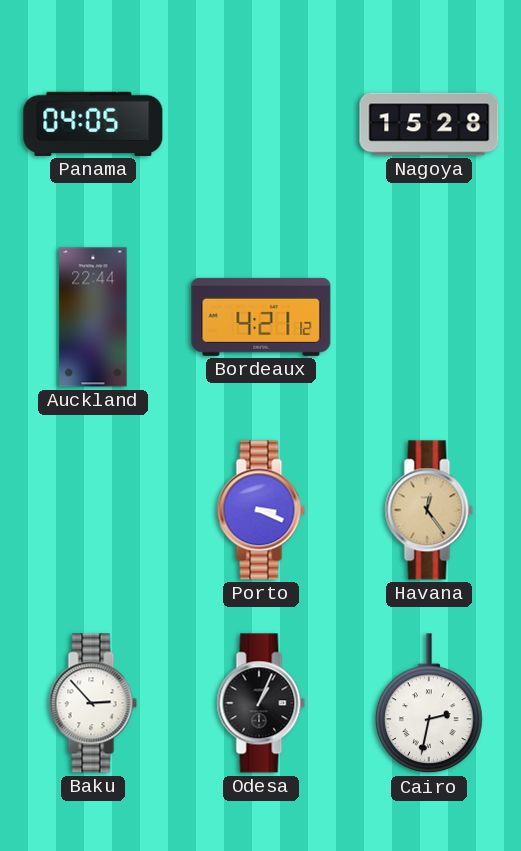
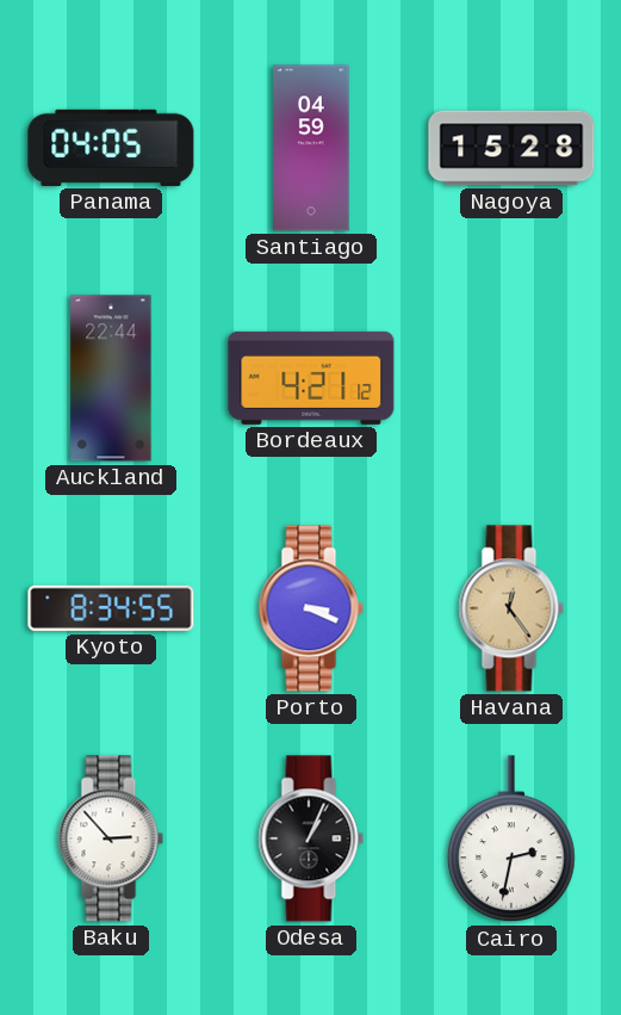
Santiago: none -> 04:59 (311, 148)
Kyoto: none -> 8:34 (111, 608)
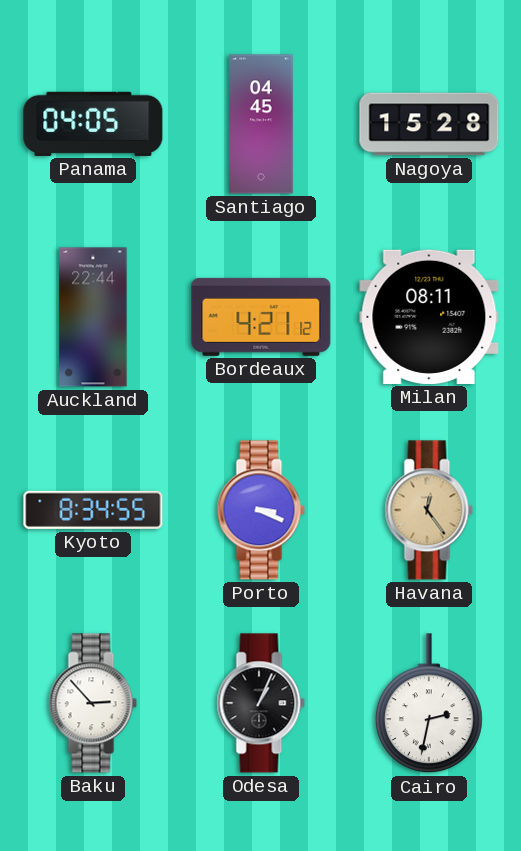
Santiago: 04:59 -> 04:45 (261, 124)
Milan: none -> 08:11 (429, 317)
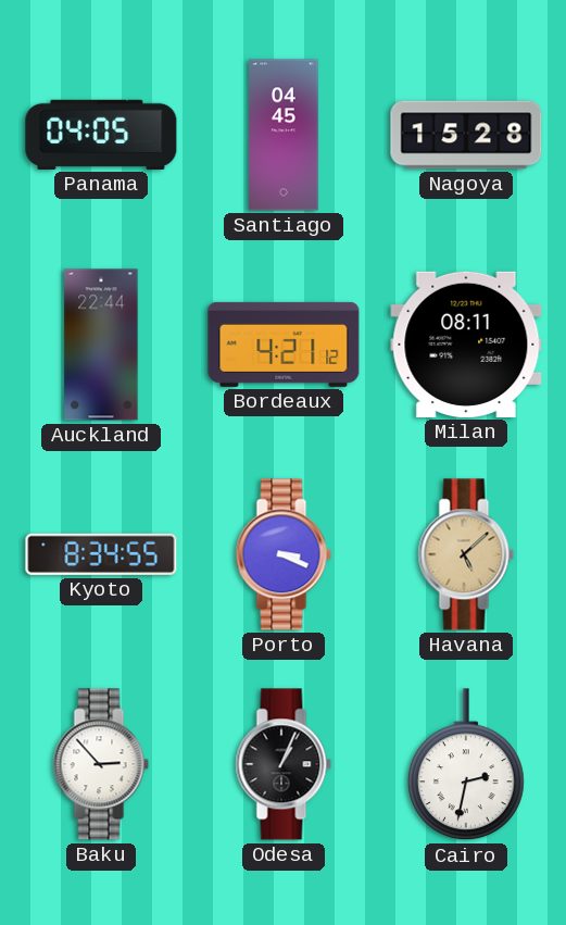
Havana: 12:24 -> 5:08 (466, 554)
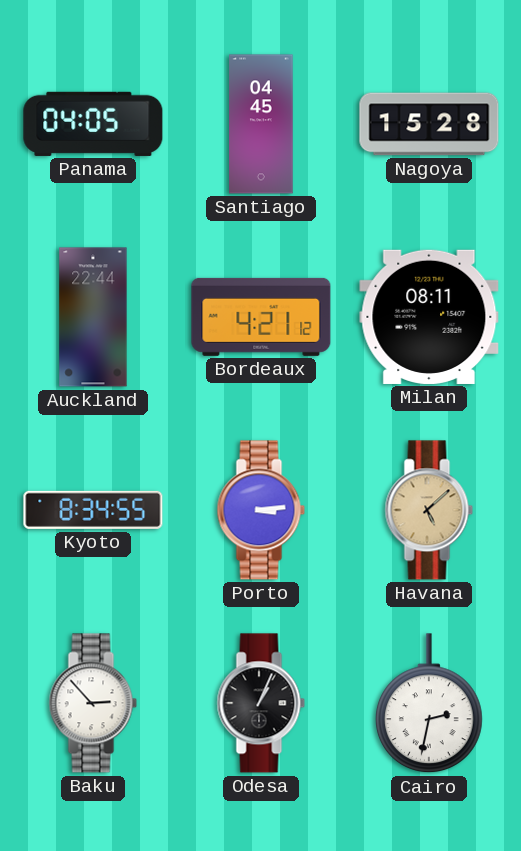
Porto: 3:19 -> 3:14 (261, 510)
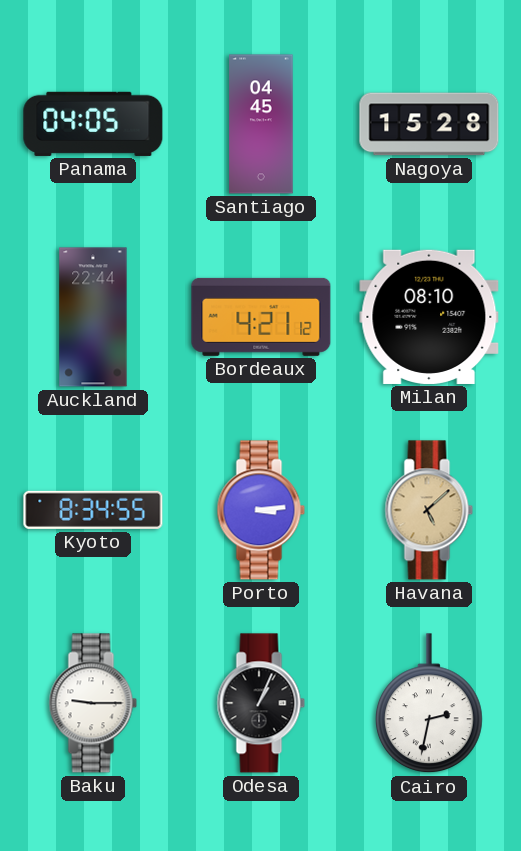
Milan: 08:11 -> 08:10 (429, 317)
Baku: 2:53 -> 9:15 (93, 703)
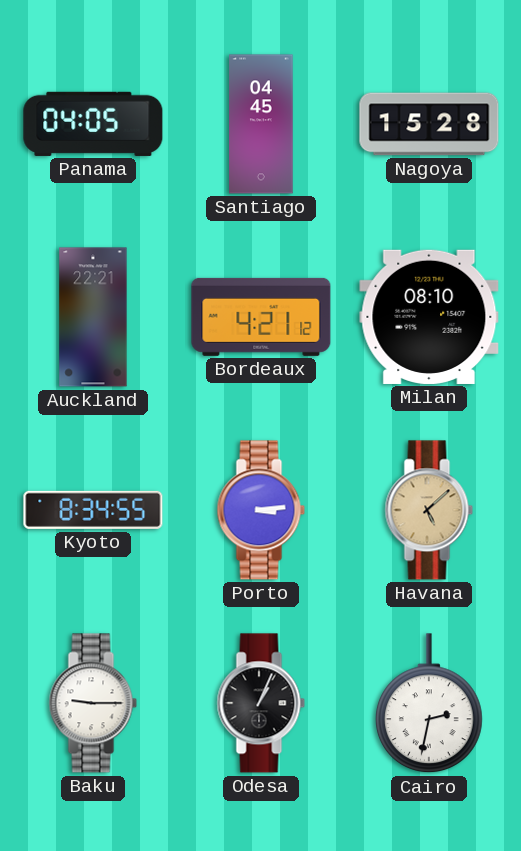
Auckland: 22:44 -> 22:21 (93, 317)
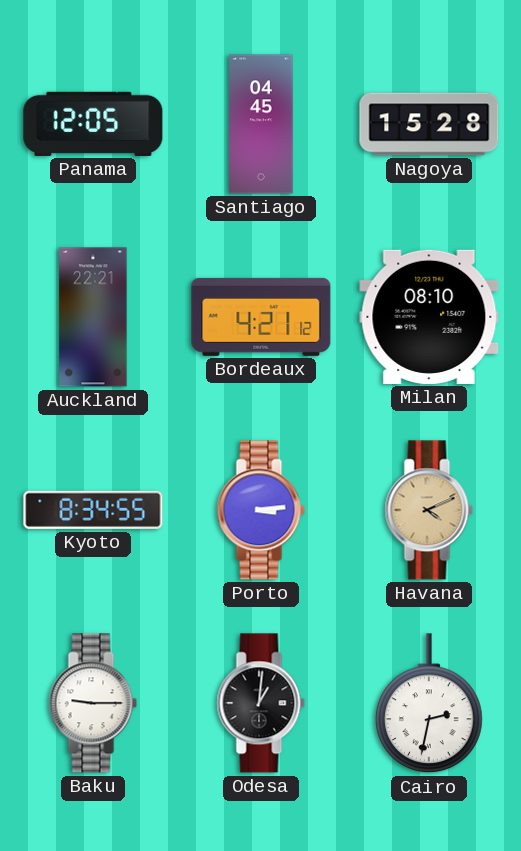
Panama: 04:05 -> 12:05 (93, 124)
Havana: 5:08 -> 4:11 (429, 510)
Odesa: 1:04 -> 1:01 (261, 703)
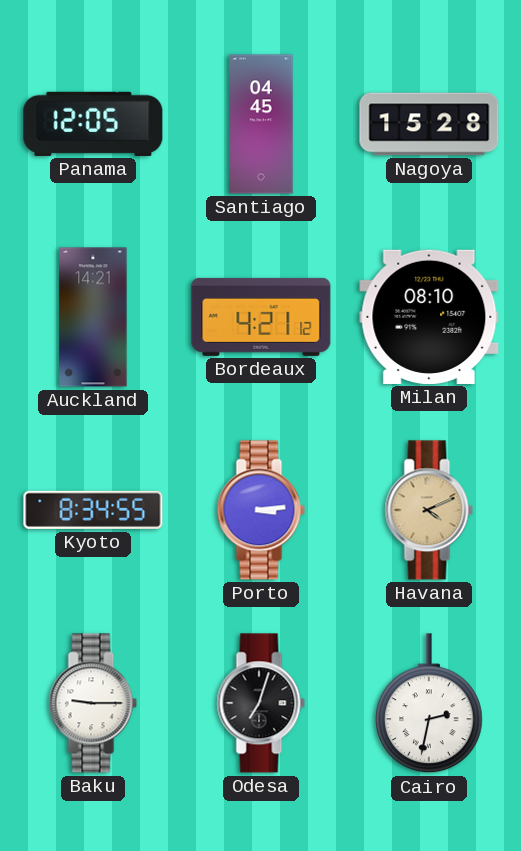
Auckland: 22:21 -> 14:21 (93, 317)
Odesa: 1:01 -> 7:03 (261, 703)
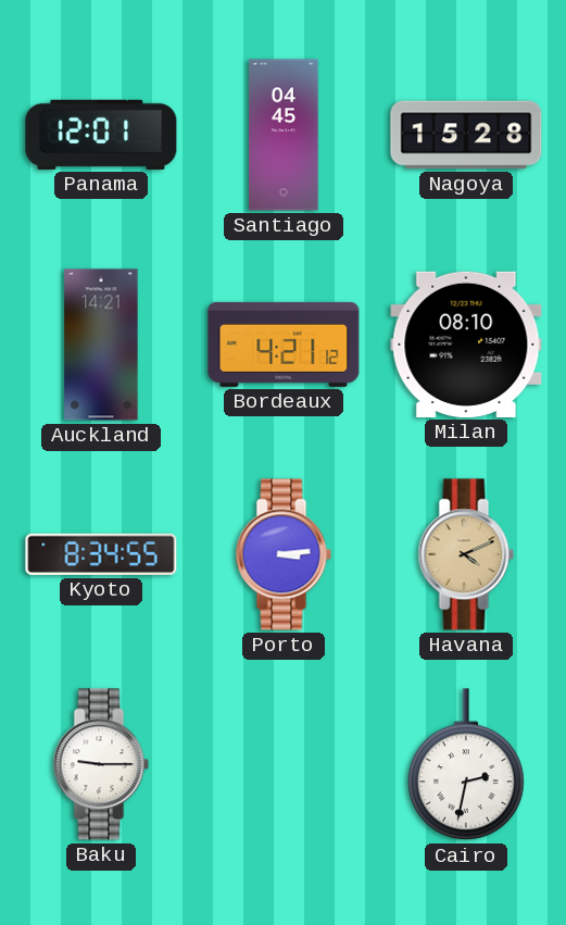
Panama: 12:05 -> 12:01 (101, 135)
Odesa: 7:03 -> none (261, 703)
